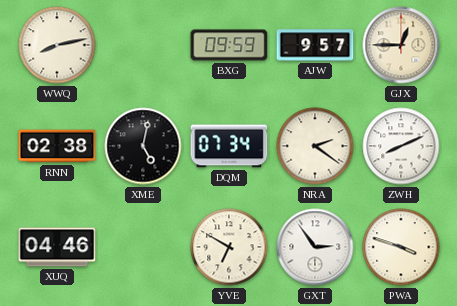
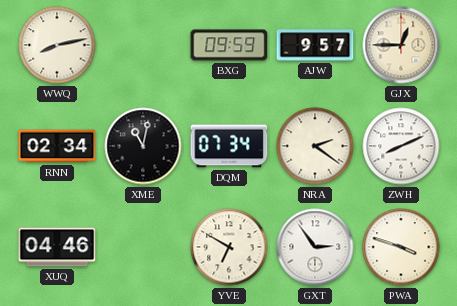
RNN: 02:38 -> 02:34 (57, 146)
XME: 5:02 -> 11:02 (143, 146)
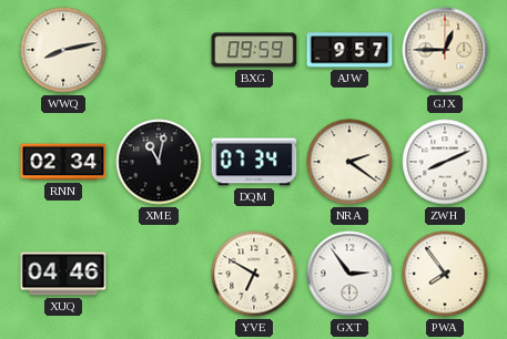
PWA: 3:48 -> 7:54 (445, 274)
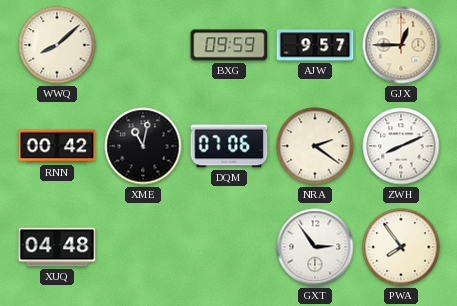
WWQ: 8:13 -> 8:08 (57, 45)
RNN: 02:34 -> 00:42 (57, 146)
DQM: 07:34 -> 07:06 (229, 146)
XUQ: 04:46 -> 04:48 (57, 247)
YVE: 6:50 -> none (254, 274)
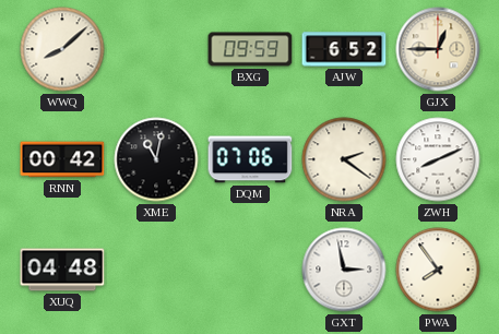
AJW: 9:57 -> 6:52 (344, 49)
GXT: 2:54 -> 2:58 (344, 270)
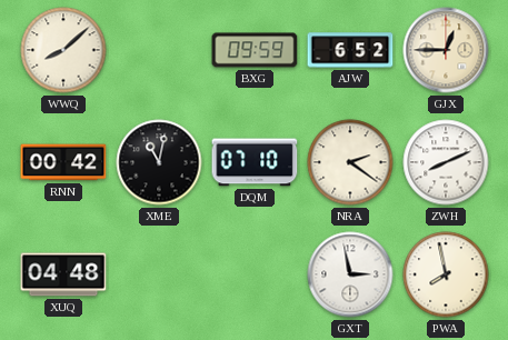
DQM: 07:06 -> 07:10 (255, 162)
PWA: 7:54 -> 7:58 (446, 274)
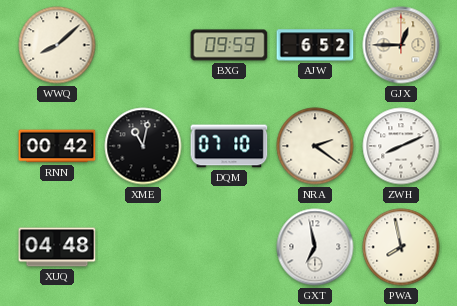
GXT: 2:58 -> 6:58 (315, 247)
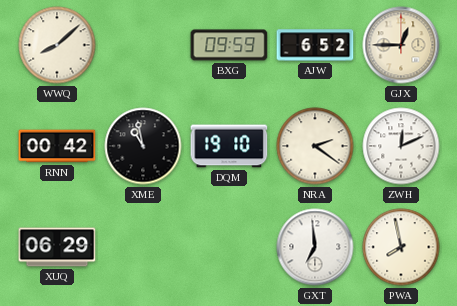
XME: 11:02 -> 10:58 (143, 146)
DQM: 07:10 -> 19:10 (229, 146)
ZWH: 8:11 -> 12:11 (401, 146)
XUQ: 04:48 -> 06:29 (57, 247)
GXT: 6:58 -> 6:59 (315, 247)
